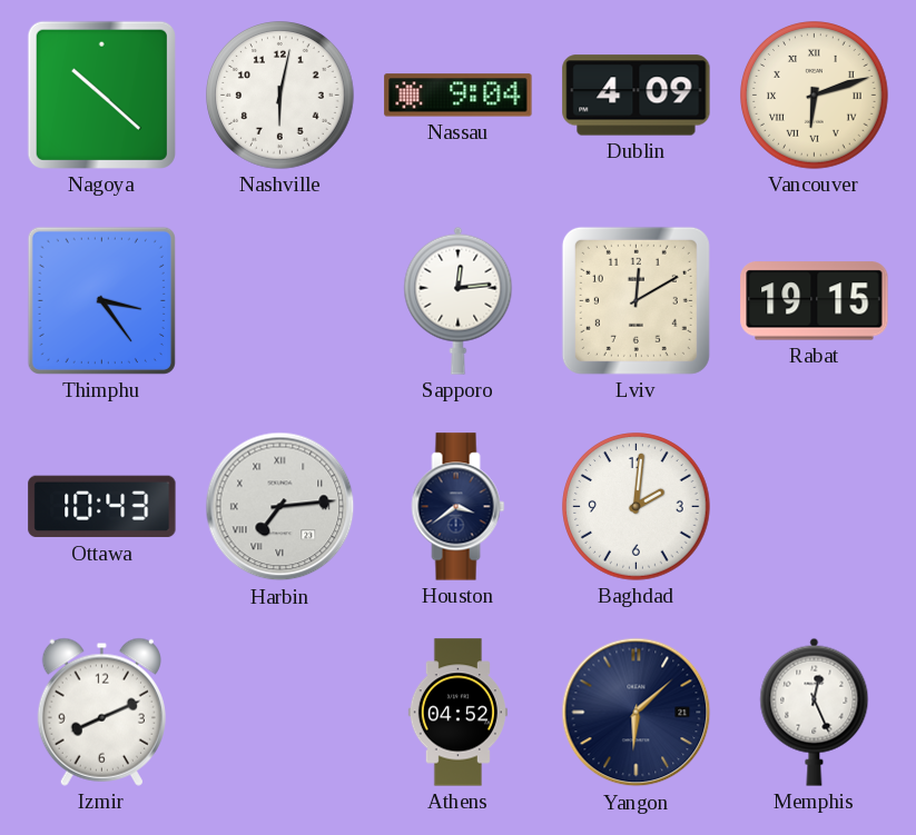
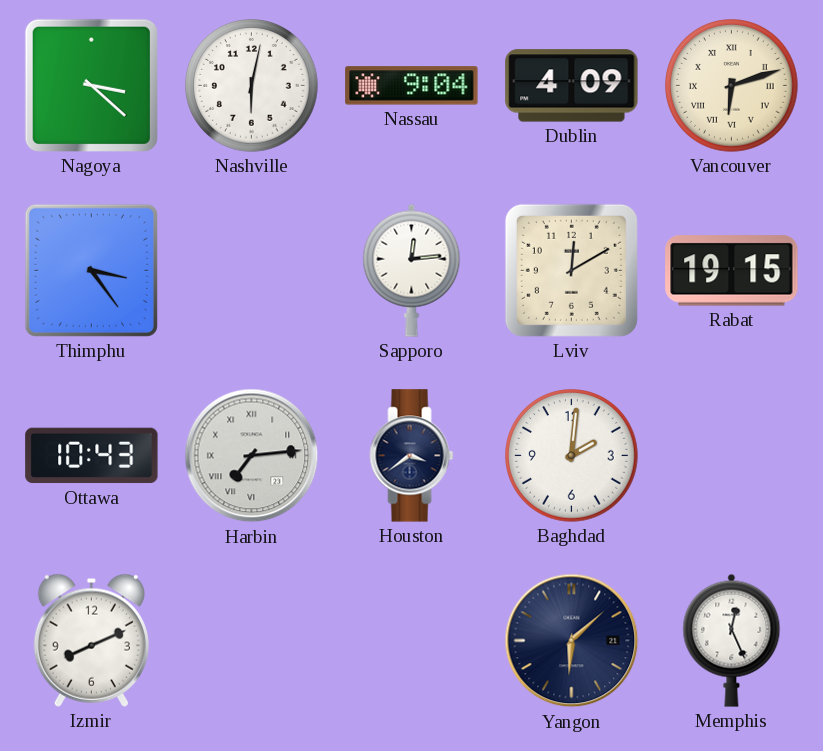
Nagoya: 10:22 -> 3:22 (91, 85)
Athens: 04:52 -> none (457, 713)
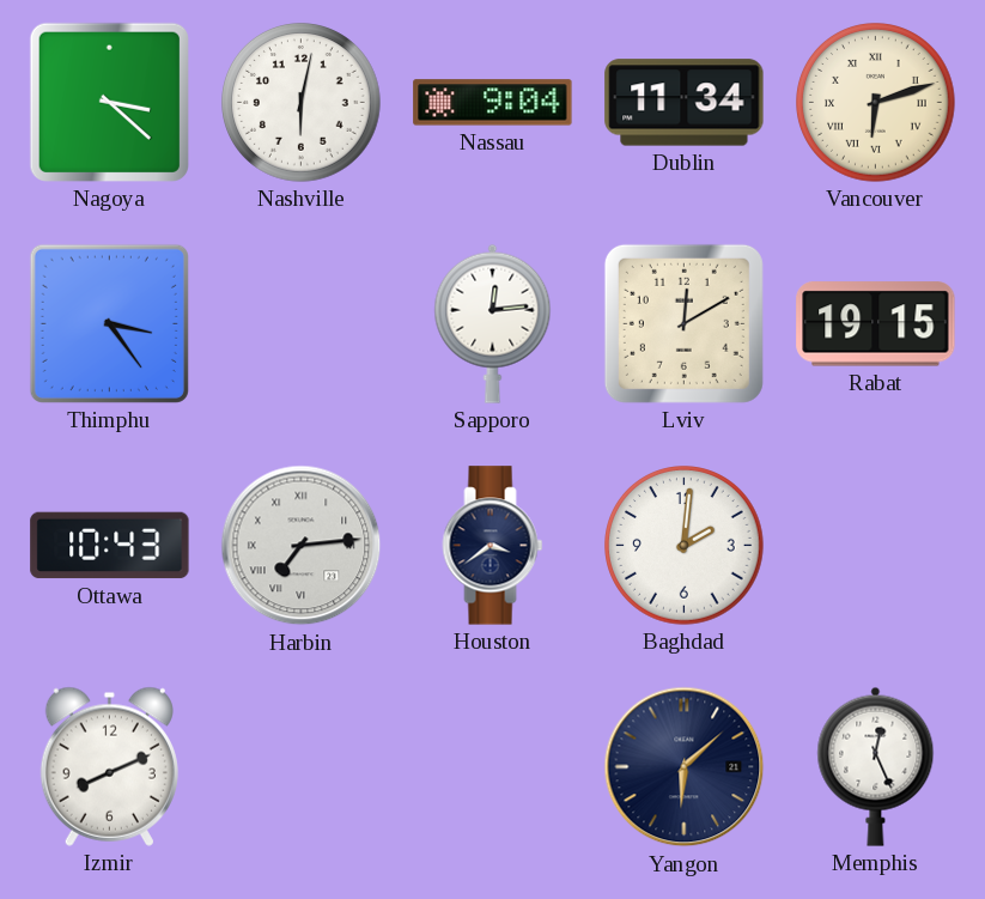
Dublin: 4:09 -> 11:34 (685, 103)
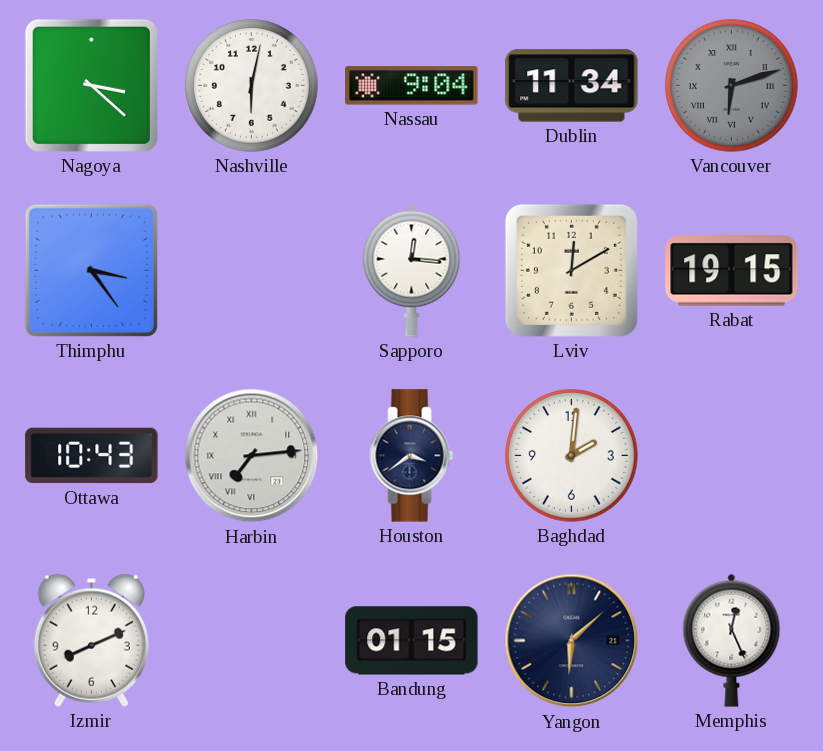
Vancouver dial: cream -> grey (732, 86)
Sapporo: 12:14 -> 12:16 (412, 270)
Bandung: none -> 01:15 (412, 641)
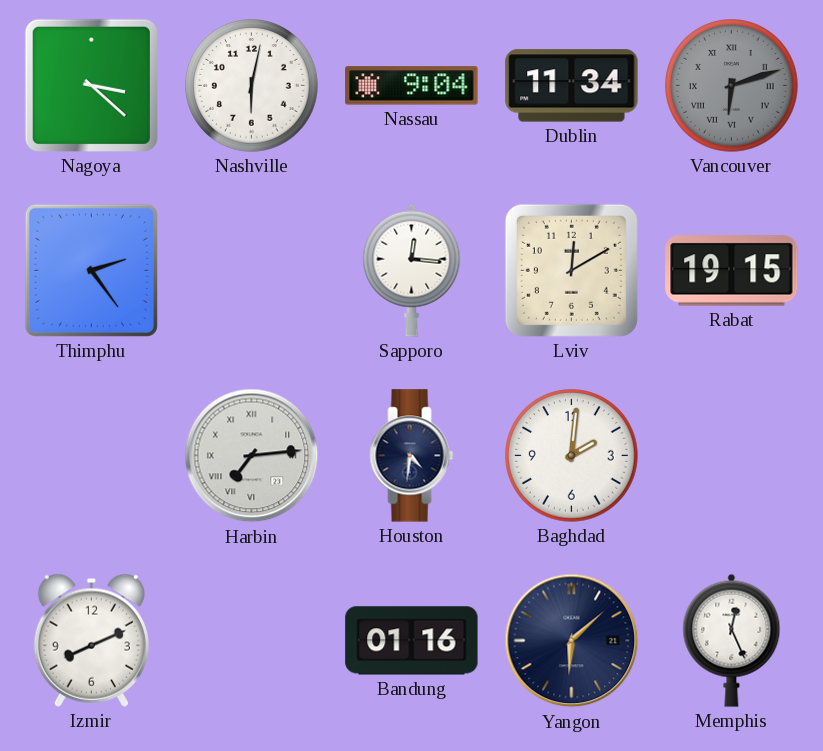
Thimphu: 3:24 -> 2:24 (91, 270)
Ottawa: 10:43 -> none (92, 456)
Houston: 3:39 -> 4:31 (412, 456)
Bandung: 01:15 -> 01:16 (412, 641)
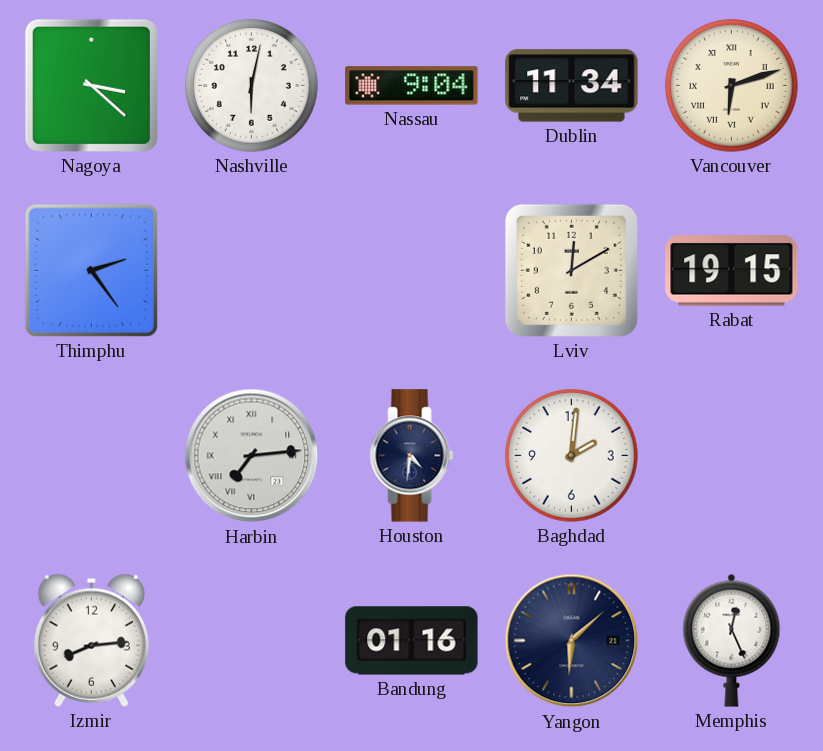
Vancouver dial: grey -> cream (732, 86)
Sapporo: 12:16 -> none (412, 270)
Izmir: 8:11 -> 8:14 (91, 640)
